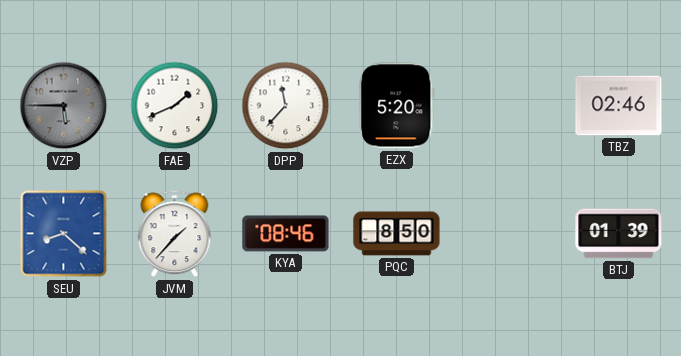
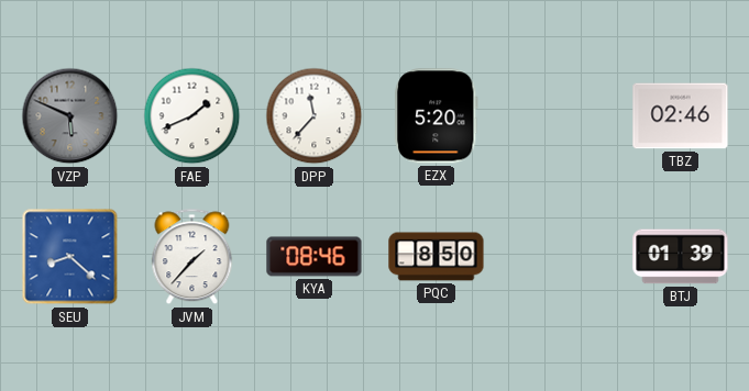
VZP: 5:45 -> 5:49 (70, 116)
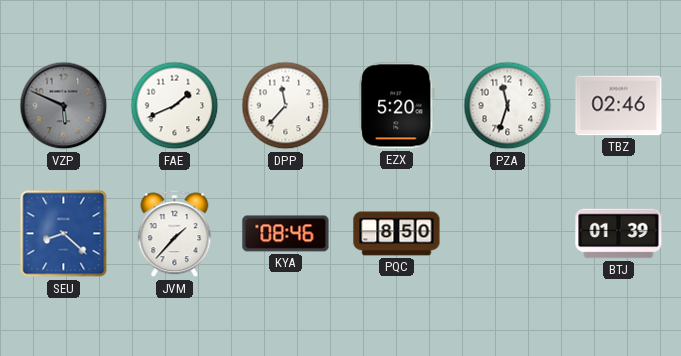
PZA: none -> 11:33 (508, 106)
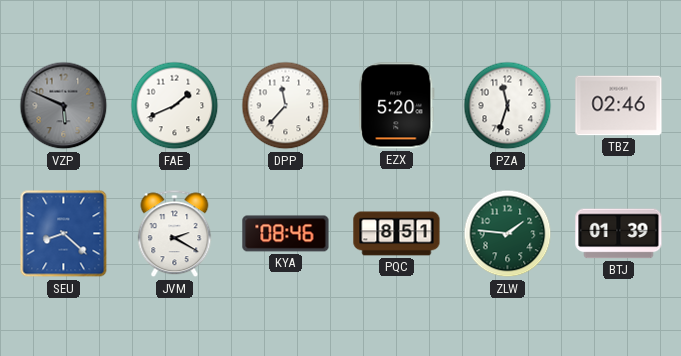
JVM: 1:37 -> 2:20 (175, 234)
PQC: 8:50 -> 8:51 (397, 234)
ZLW: none -> 1:46 (508, 234)
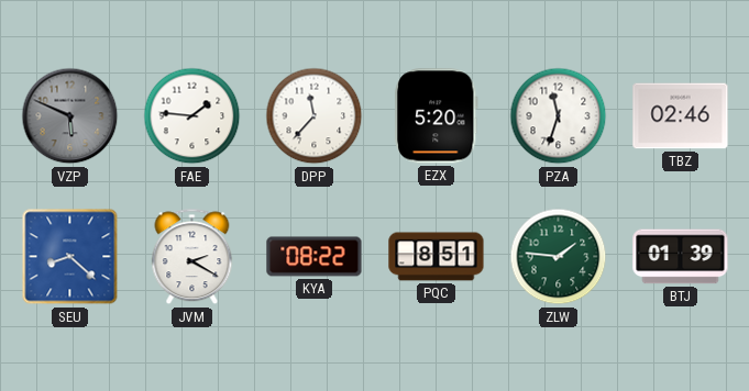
FAE: 1:41 -> 1:46 (192, 116)
KYA: 08:46 -> 08:22 (315, 257)
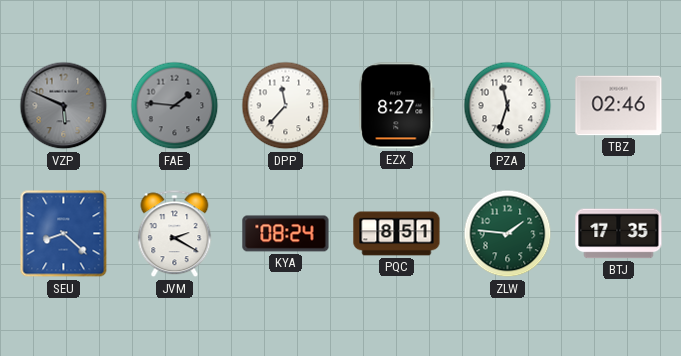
FAE dial: white -> grey (175, 106)
EZX: 5:20 -> 8:27 (397, 106)
KYA: 08:22 -> 08:24 (286, 234)
BTJ: 01:39 -> 17:35 (619, 234)
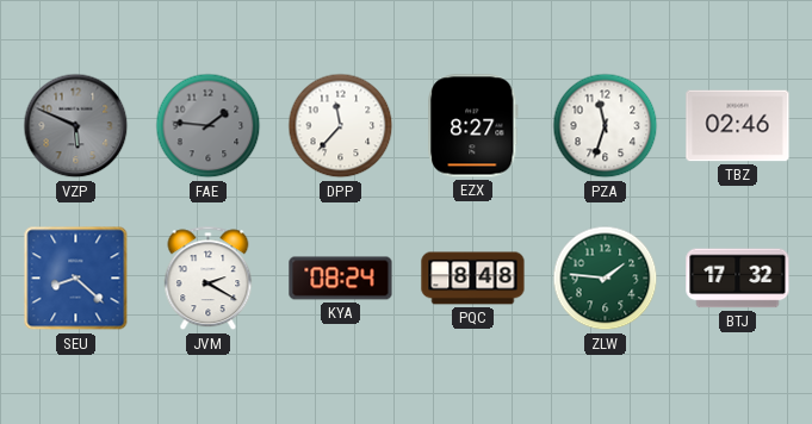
PQC: 8:51 -> 8:48 (473, 279)
BTJ: 17:35 -> 17:32 (738, 279)
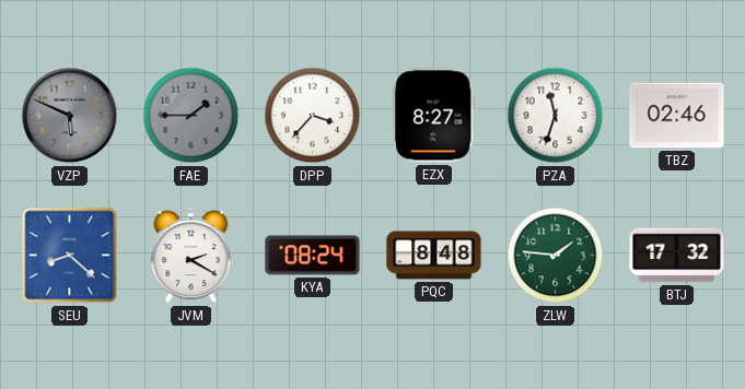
FAE: 1:46 -> 1:45 (191, 116)
DPP: 11:37 -> 3:37 (313, 116)
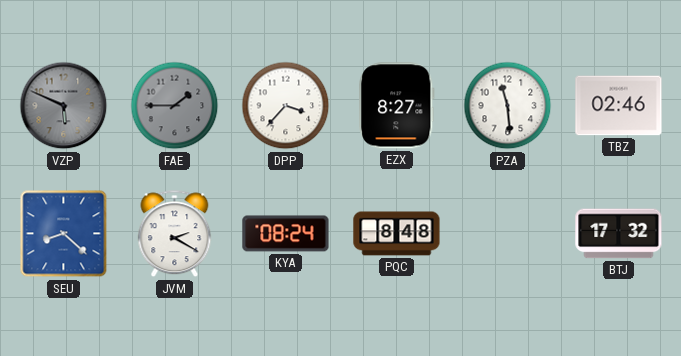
PZA: 11:33 -> 11:29 (508, 106)
ZLW: 1:46 -> none (556, 256)
